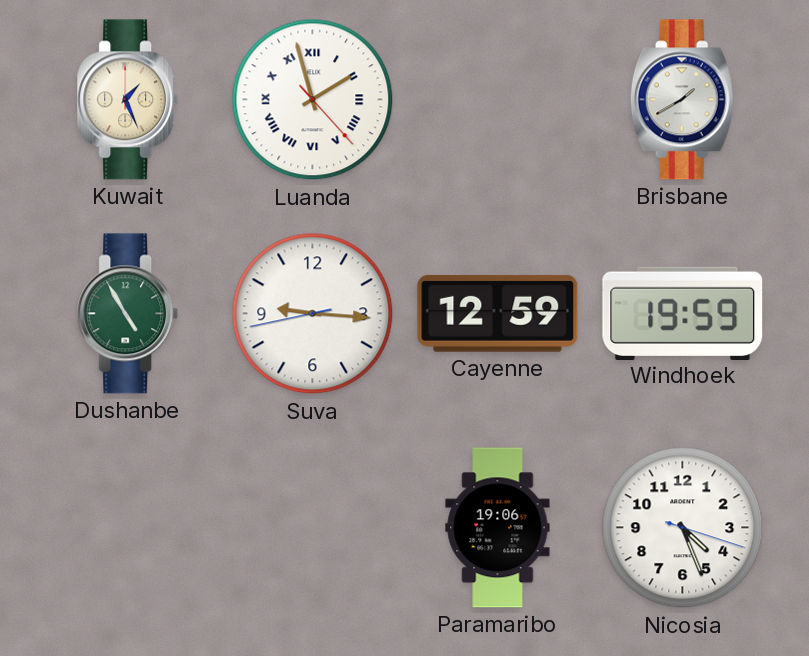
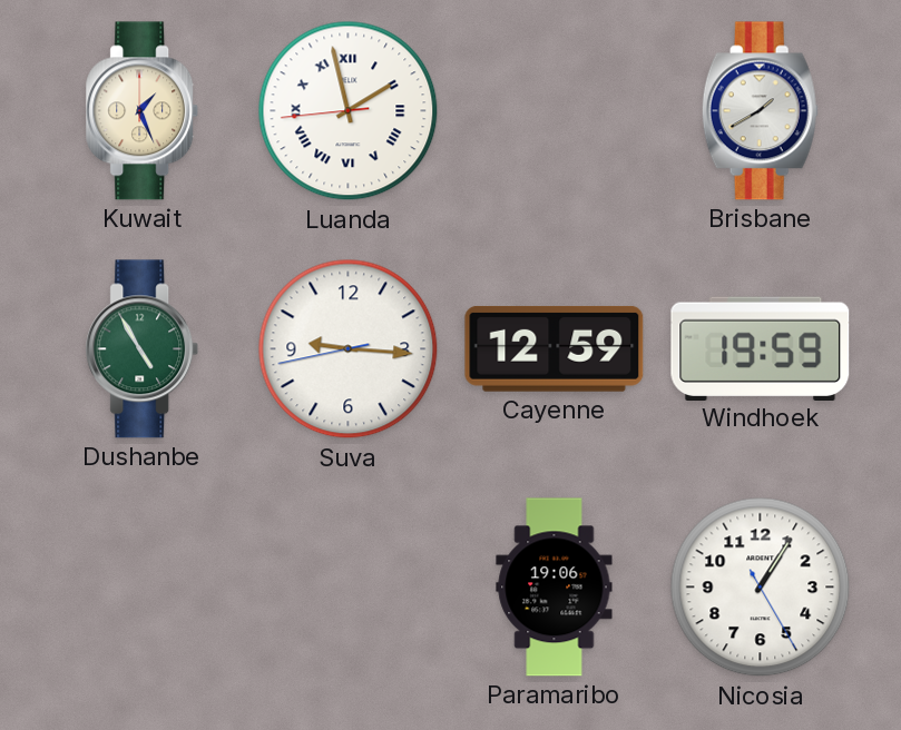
Luanda: 1:57:23 -> 1:57:44 (349, 111)
Nicosia: 4:26 -> 1:05 (761, 588)
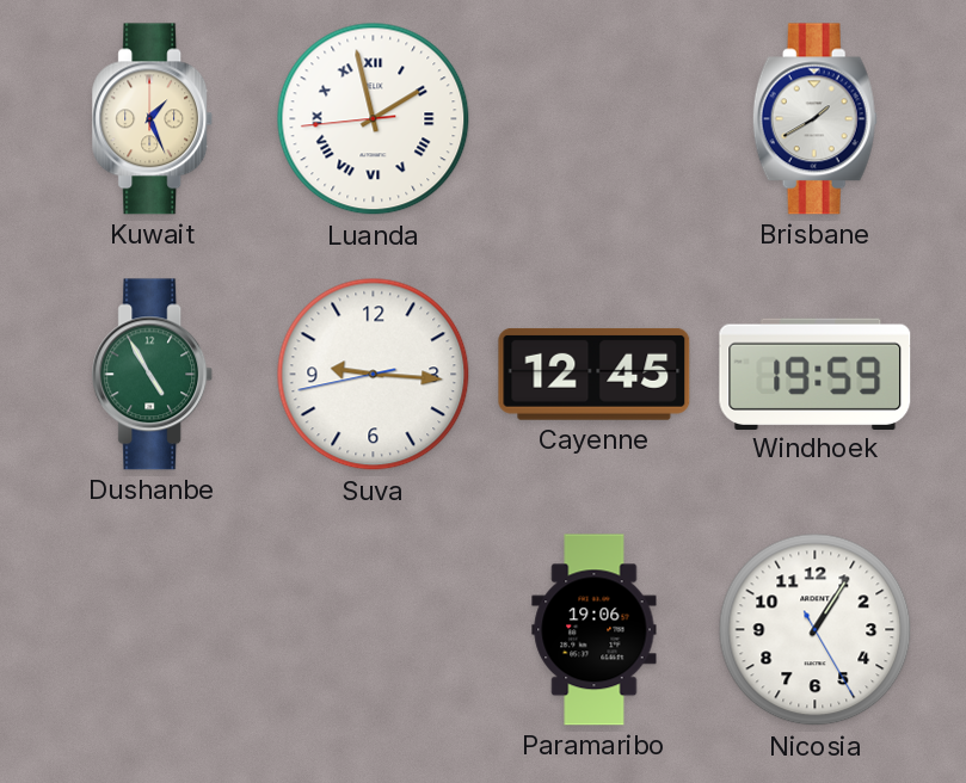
Cayenne: 12:59 -> 12:45 (595, 374)
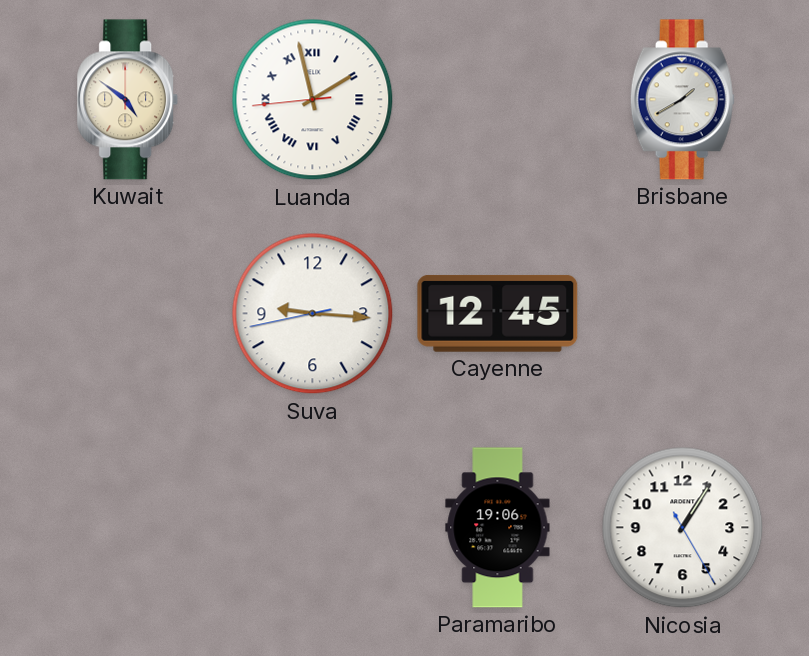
Kuwait: 1:26 -> 4:51 (128, 100)
Dushanbe: 4:55 -> none (153, 375)
Windhoek: 19:59 -> none (816, 374)
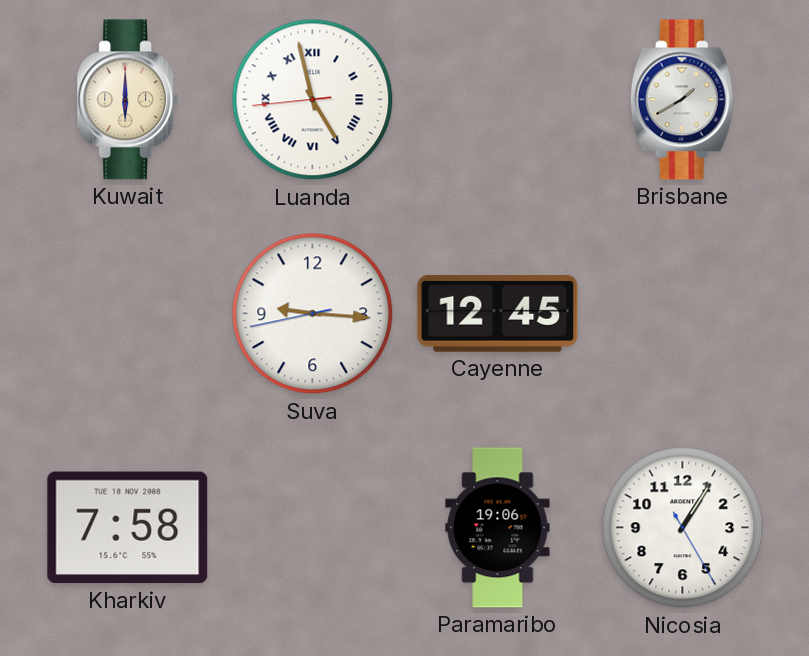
Kuwait: 4:51 -> 6:00 (128, 100)
Luanda: 1:57 -> 4:57 (313, 100)
Kharkiv: none -> 7:58 (128, 528)
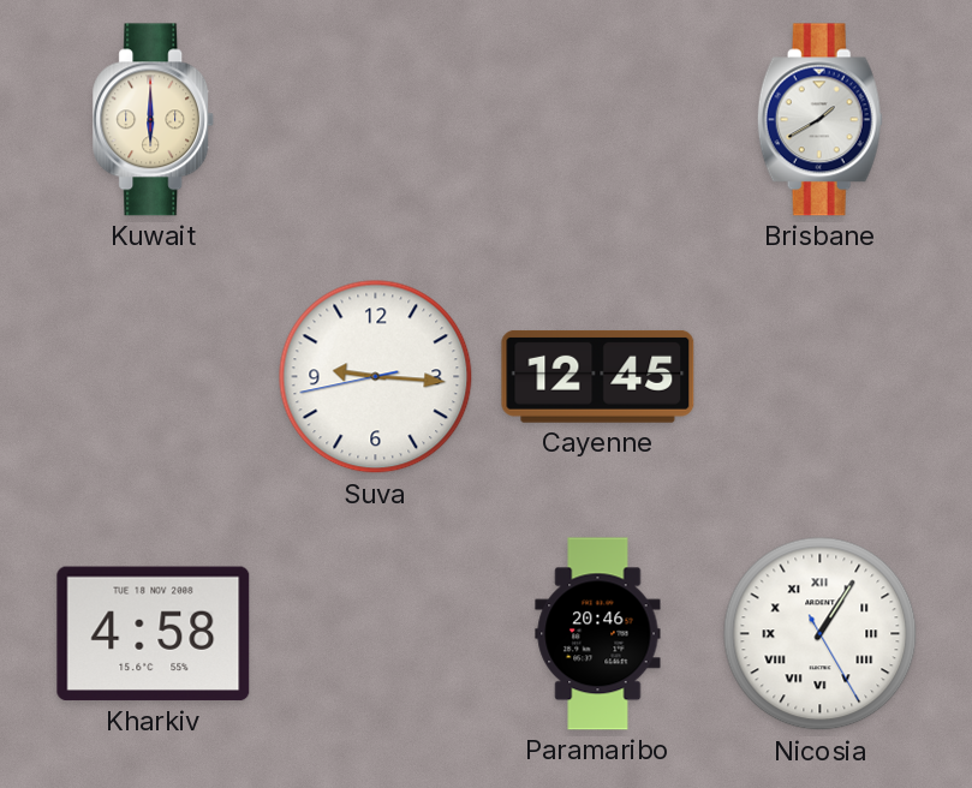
Luanda: 4:57 -> none (313, 100)
Kharkiv: 7:58 -> 4:58 (154, 634)
Paramaribo: 19:06 -> 20:46 (598, 634)
Nicosia numerals: Arabic -> Roman (821, 634)
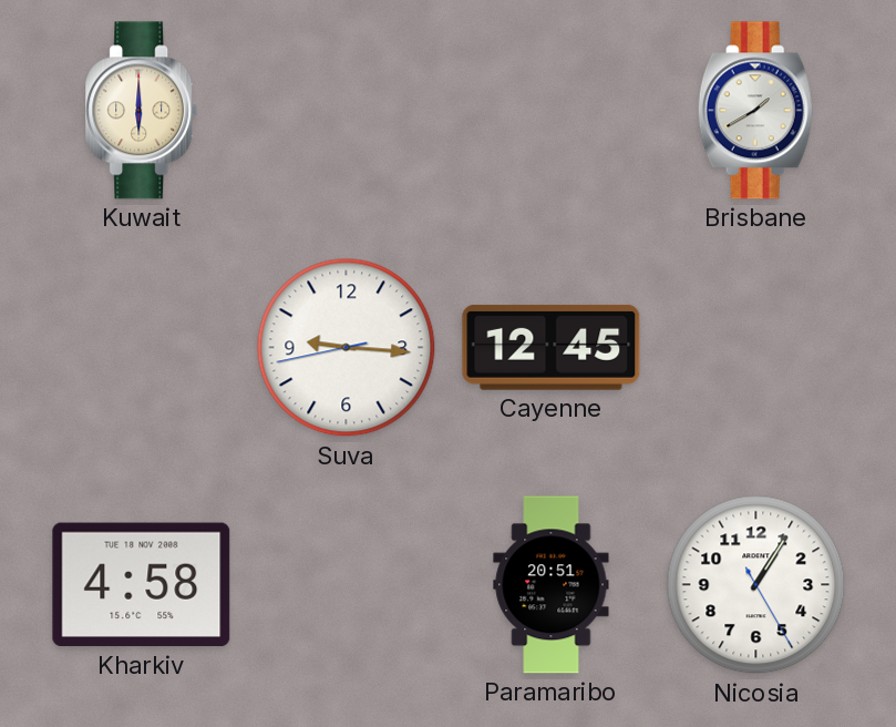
Paramaribo: 20:46 -> 20:51 (552, 585)
Nicosia numerals: Roman -> Arabic (756, 585)
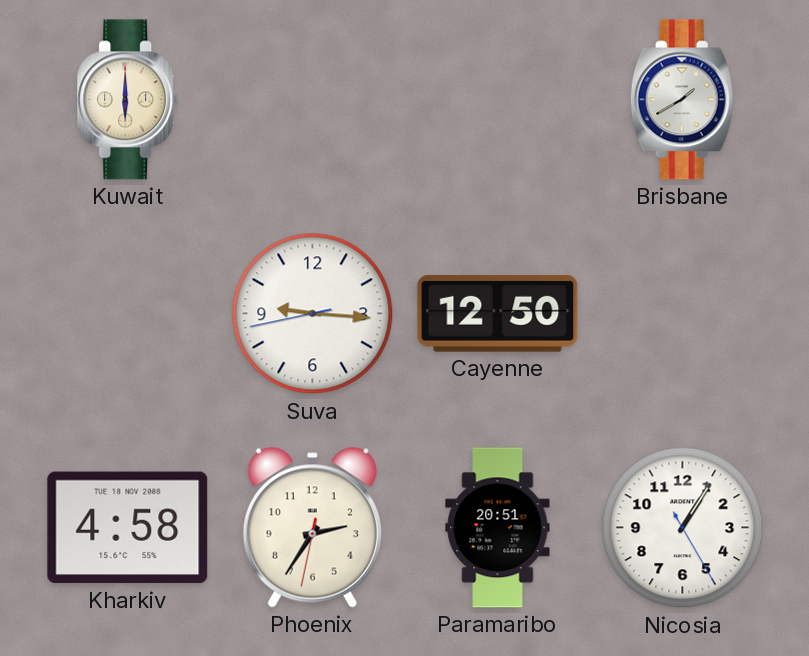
Cayenne: 12:45 -> 12:50 (498, 313)
Phoenix: none -> 2:35 (312, 528)
